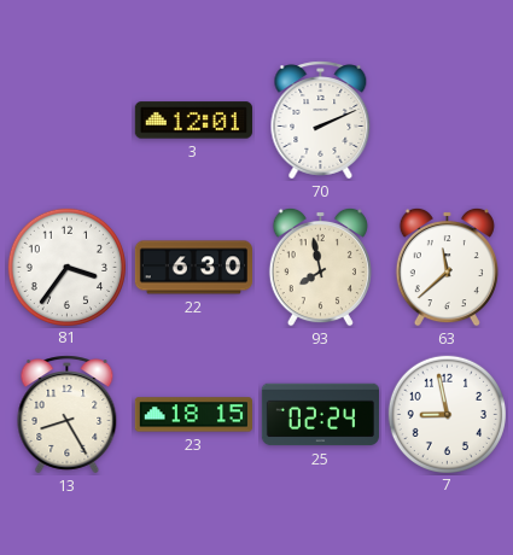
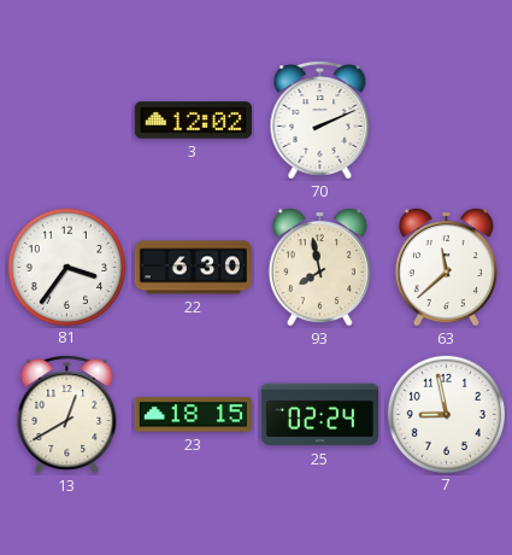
3: 12:01 -> 12:02 (193, 121)
13: 8:25 -> 12:40 (67, 415)
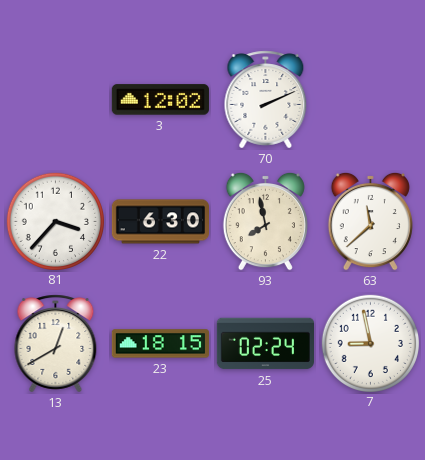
81: 3:36 -> 3:37 (55, 221)
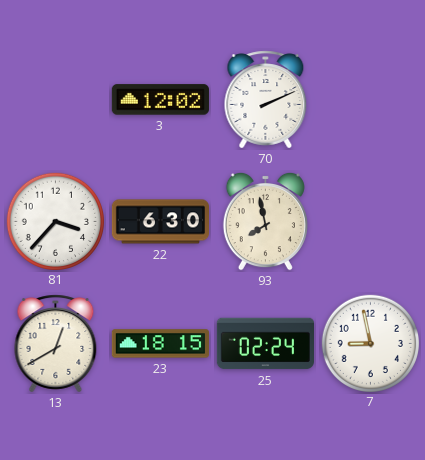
63: 11:38 -> none (370, 221)
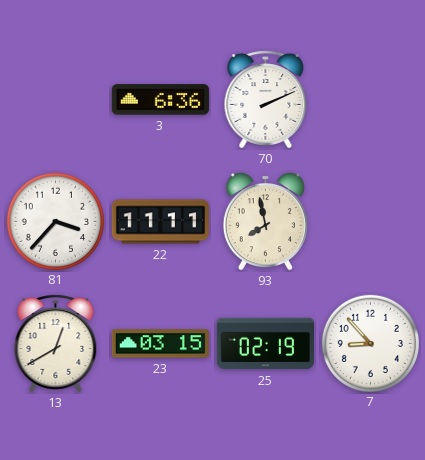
3: 12:02 -> 6:36 (160, 100)
22: 6:30 -> 11:11 (160, 222)
23: 18:15 -> 03:15 (160, 344)
25: 02:24 -> 02:19 (265, 344)
7: 8:58 -> 8:53 (370, 343)
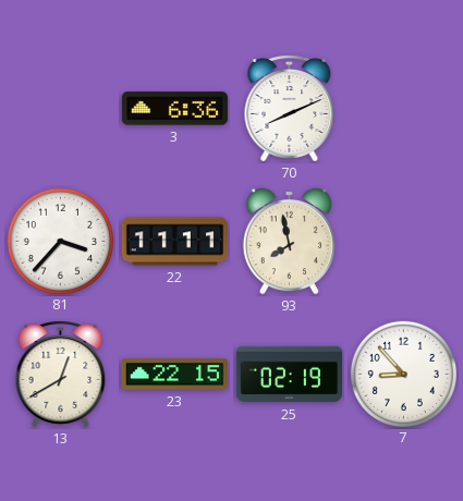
70: 2:11 -> 8:11 (290, 109)
23: 03:15 -> 22:15 (174, 375)
